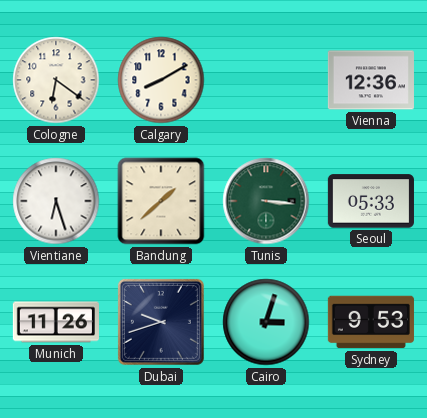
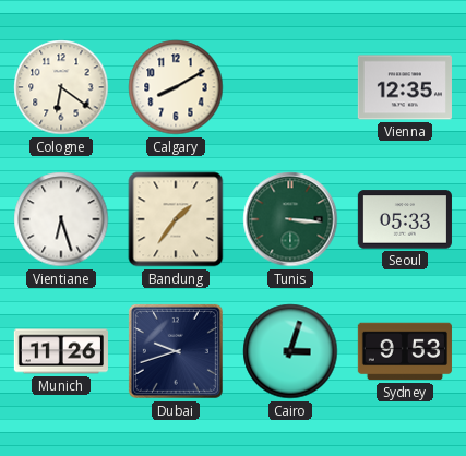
Vienna: 12:36 -> 12:35 (405, 87)
Bandung: 1:38 -> 1:36 (176, 219)
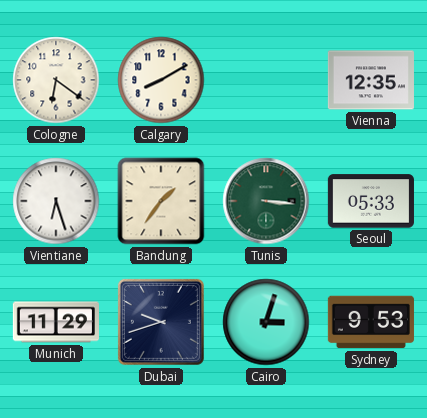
Munich: 11:26 -> 11:29 (56, 322)
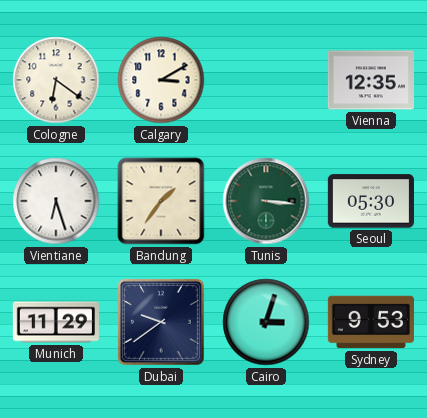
Calgary: 8:10 -> 3:10 (161, 80)
Seoul: 05:33 -> 05:30 (371, 201)
Dubai: 9:42 -> 9:39 (161, 322)
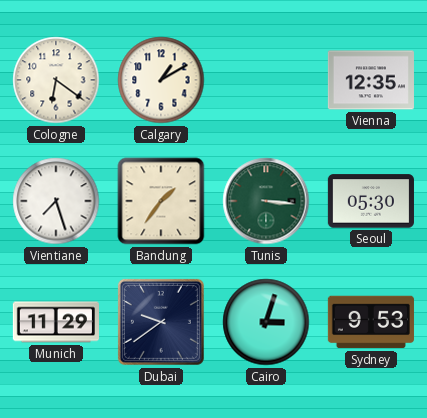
Calgary: 3:10 -> 1:10 (161, 80)
Vientiane: 6:27 -> 7:27 (56, 201)
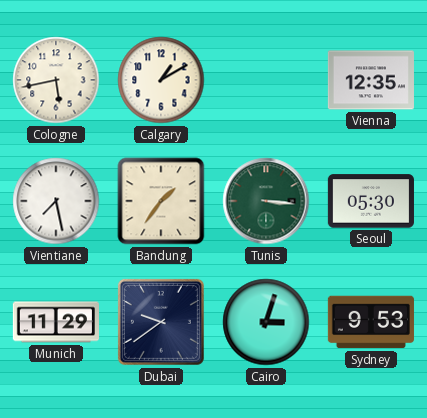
Cologne: 6:21 -> 5:43 (56, 80)
Vientiane: 7:27 -> 7:28 (56, 201)
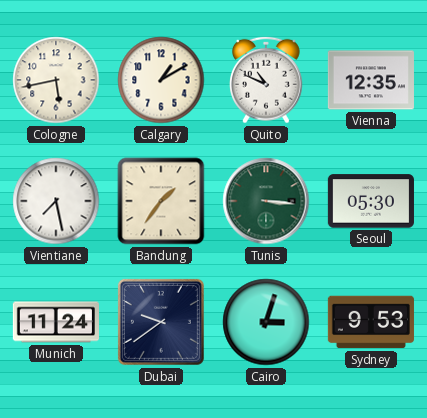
Quito: none -> 10:49 (267, 80)
Munich: 11:29 -> 11:24 (56, 322)
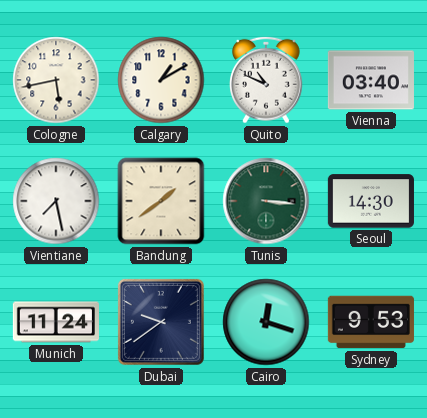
Vienna: 12:35 -> 03:40 (371, 80)
Bandung: 1:36 -> 1:39 (161, 201)
Seoul: 05:30 -> 14:30 (371, 201)
Cairo: 3:03 -> 12:18 (266, 322)
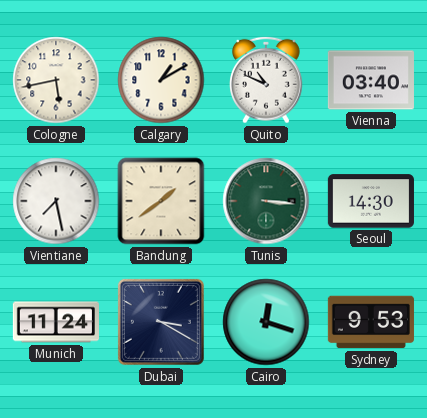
Dubai: 9:39 -> 3:20 (161, 322)
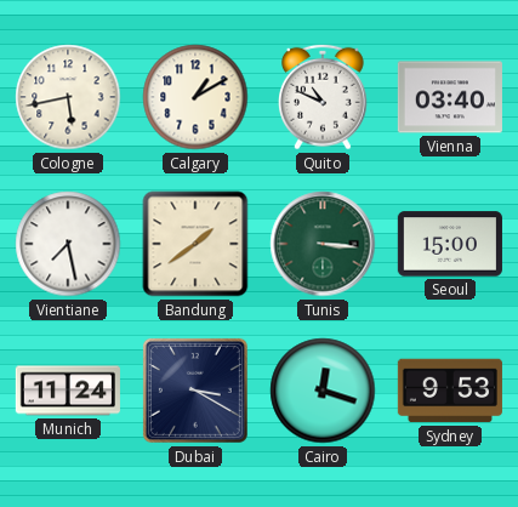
Seoul: 14:30 -> 15:00 (450, 244)
